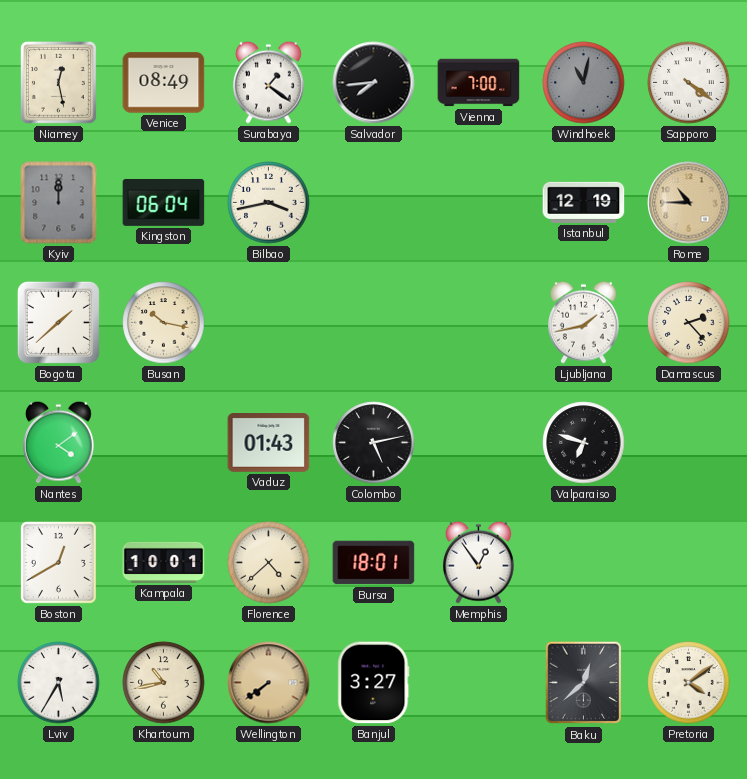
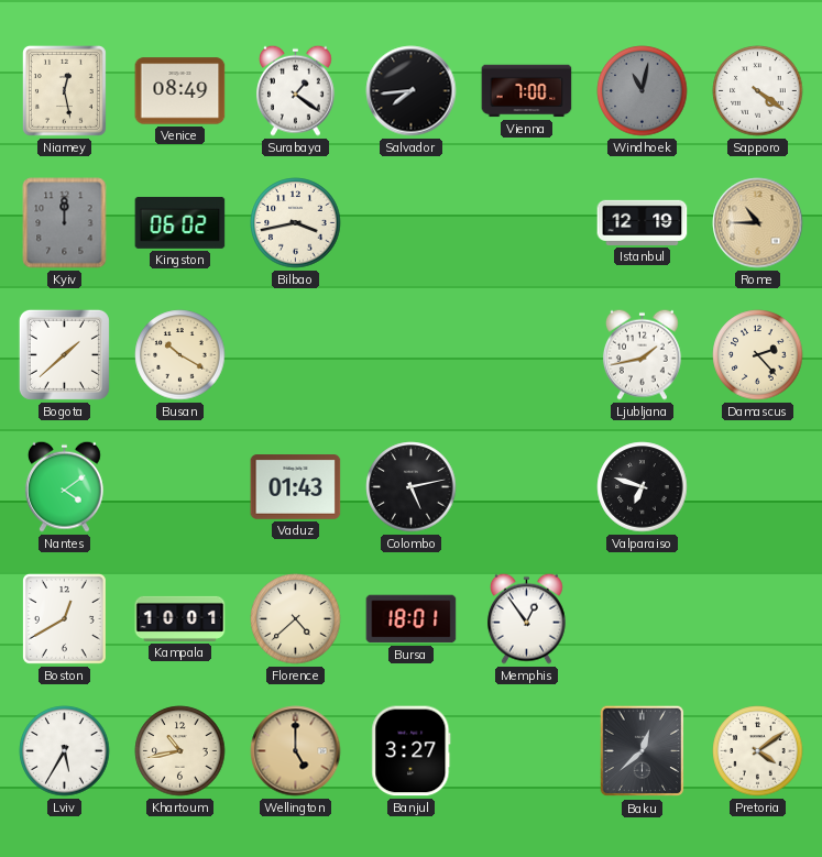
Kingston: 06:04 -> 06:02 (180, 222)
Busan: 10:17 -> 10:20 (180, 355)
Wellington: 7:39 -> 5:00 (296, 751)
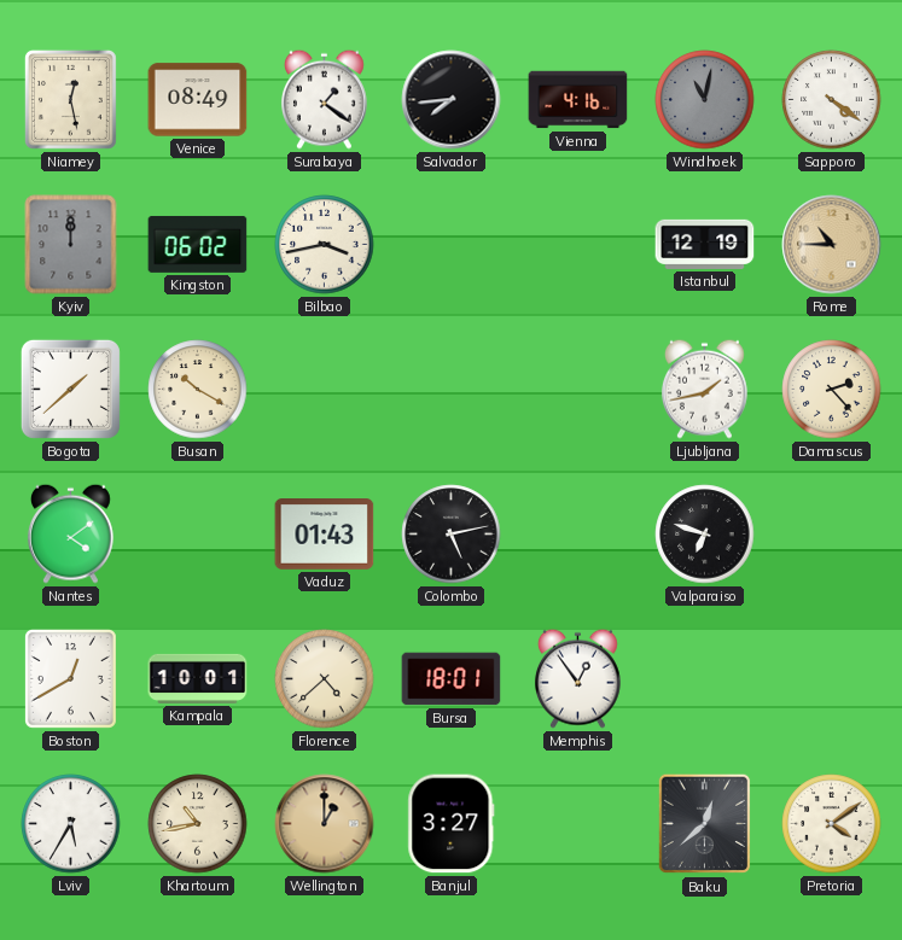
Vienna: 7:00 -> 4:16 (578, 100)
Wellington: 5:00 -> 1:00 (325, 824)
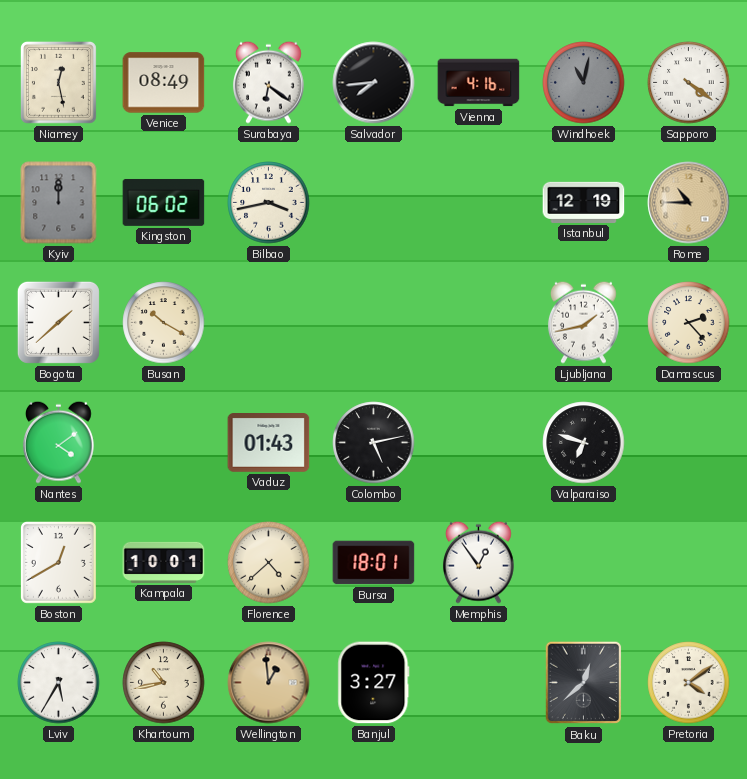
Surabaya: 1:21 -> 6:21 (268, 82)
Wellington: 1:00 -> 12:59 (269, 683)
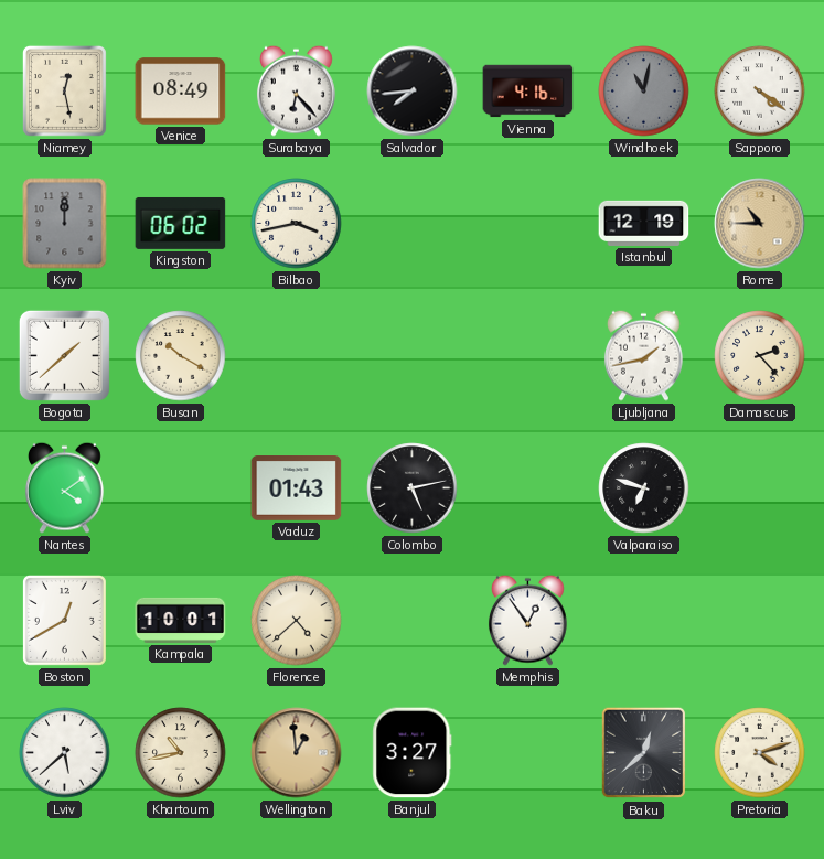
Surabaya: 6:21 -> 6:23 (296, 90)
Bursa: 18:01 -> none (374, 563)
Lviv: 5:35 -> 5:38 (65, 753)
Pretoria: 4:09 -> 4:12 (760, 753)
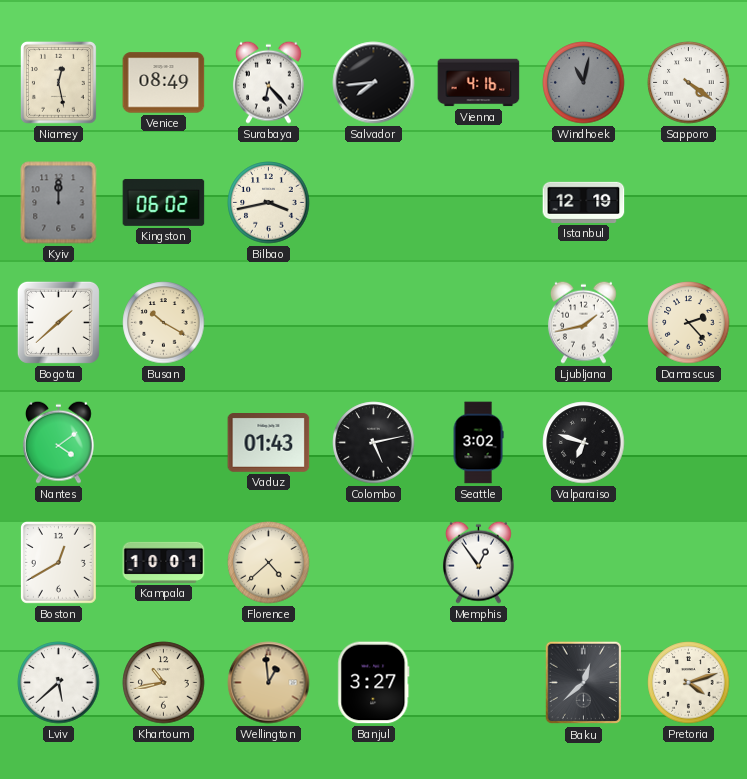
Rome: 10:45 -> none (760, 224)
Seattle: none -> 3:02 (478, 443)
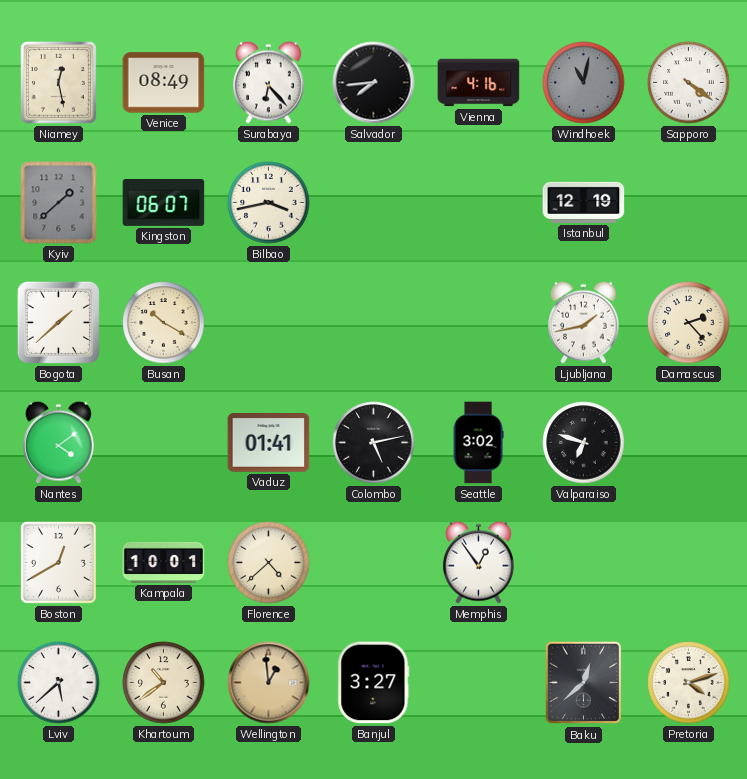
Kyiv: 12:00 -> 1:38 (59, 203)
Kingston: 06:02 -> 06:07 (164, 202)
Vaduz: 01:43 -> 01:41 (269, 443)
Khartoum: 10:43 -> 10:39 (164, 683)
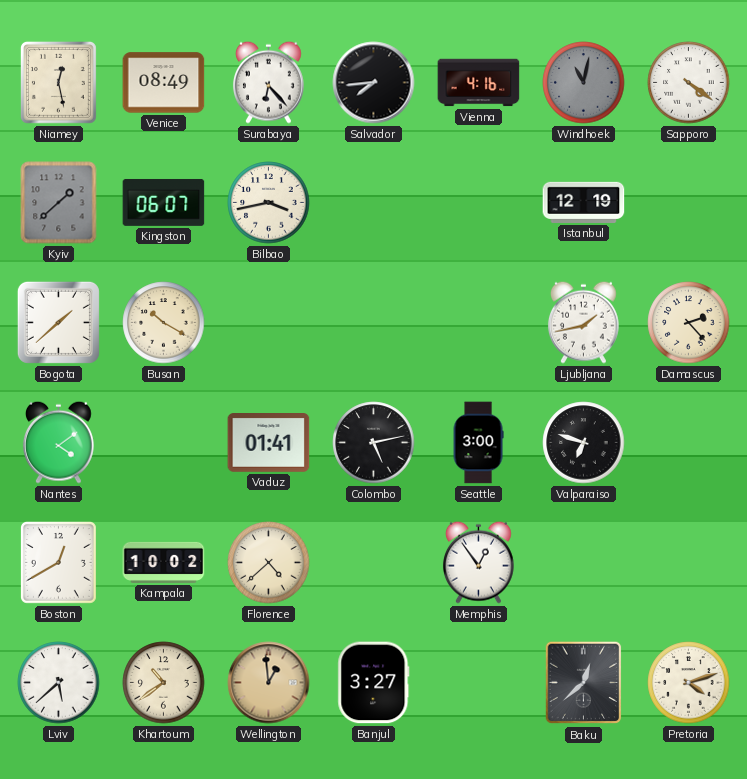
Seattle: 3:02 -> 3:00 (478, 443)
Kampala: 10:01 -> 10:02 (164, 562)
